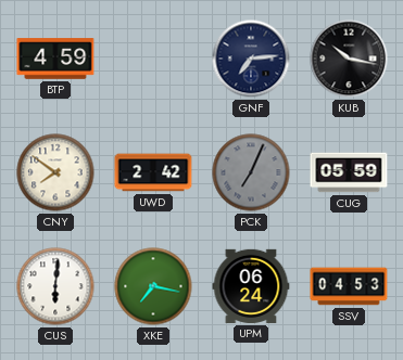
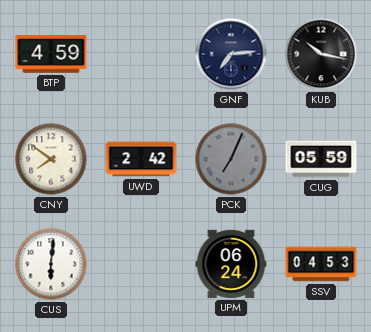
XKE: 7:17 -> none (153, 286)
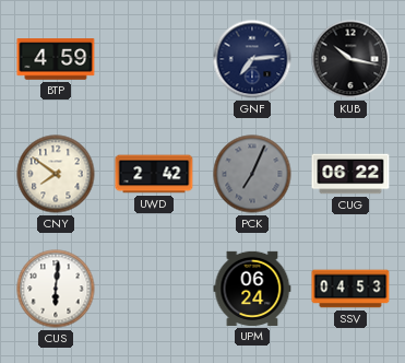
CUG: 05:59 -> 06:22 (350, 174)
